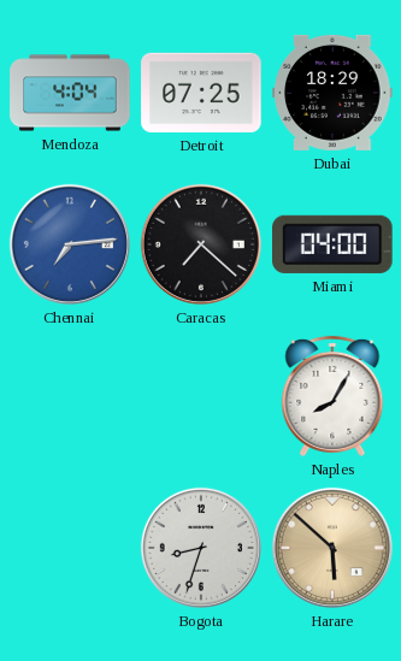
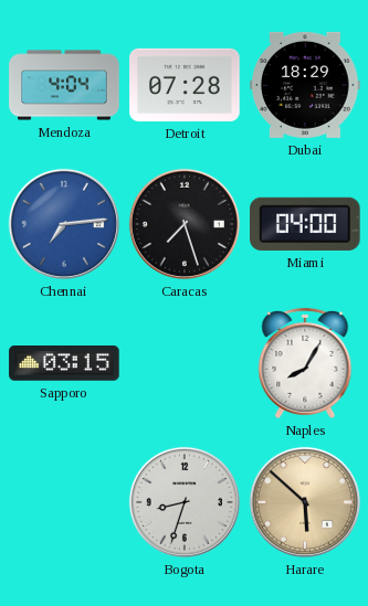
Detroit: 07:25 -> 07:28 (185, 85)
Caracas: 7:22 -> 7:27 (185, 224)
Sapporo: none -> 03:15 (64, 363)
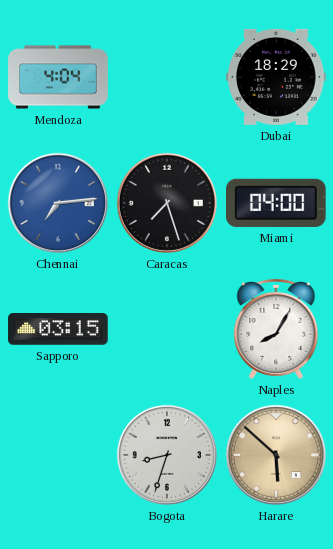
Detroit: 07:28 -> none (185, 85)
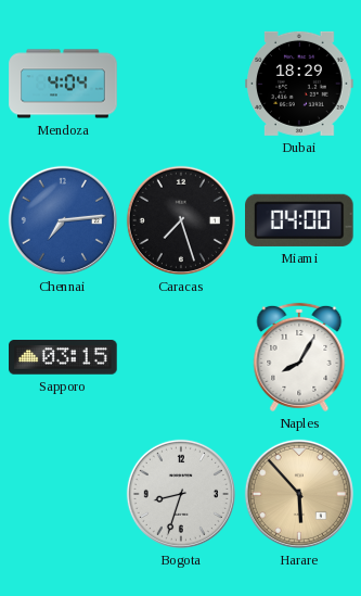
Harare: 5:52 -> 5:53 (299, 494)
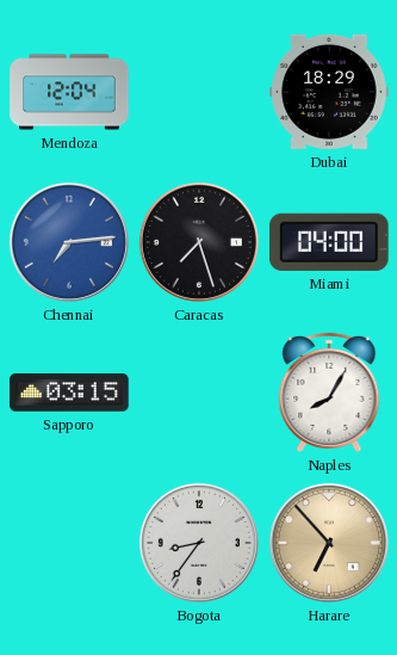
Mendoza: 4:04 -> 12:04 (69, 92)
Bogota: 8:33 -> 8:36 (199, 543)
Harare: 5:53 -> 6:53 (329, 543)
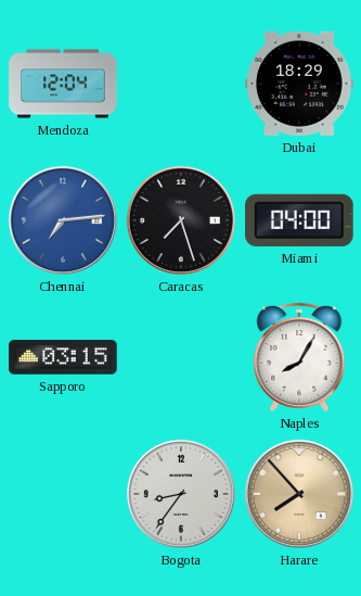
Harare: 6:53 -> 7:53 (299, 494)
